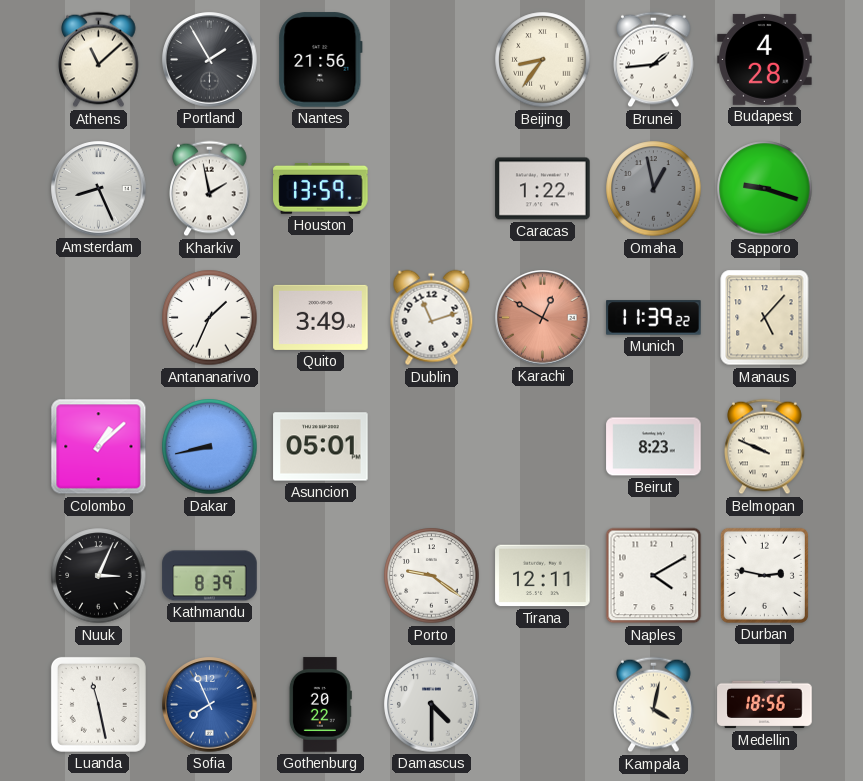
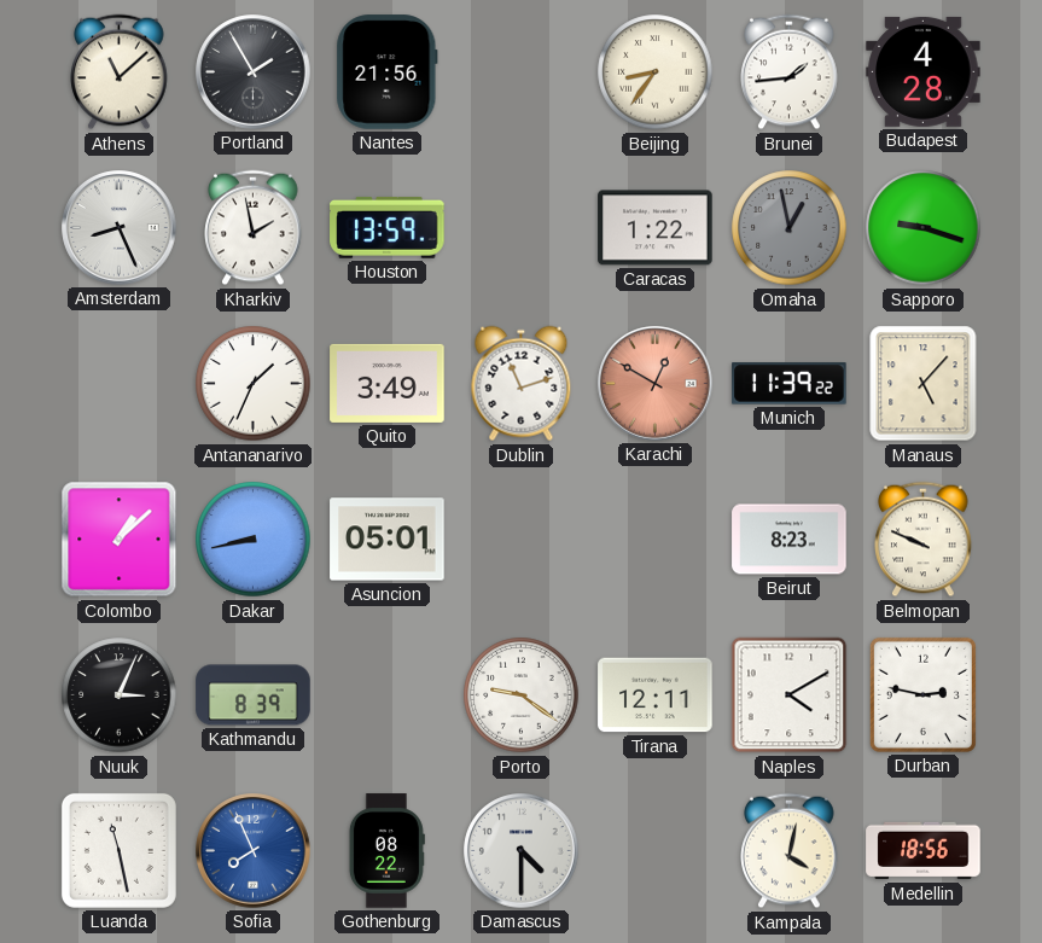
Gothenburg: 20:22 -> 08:22 (386, 851)
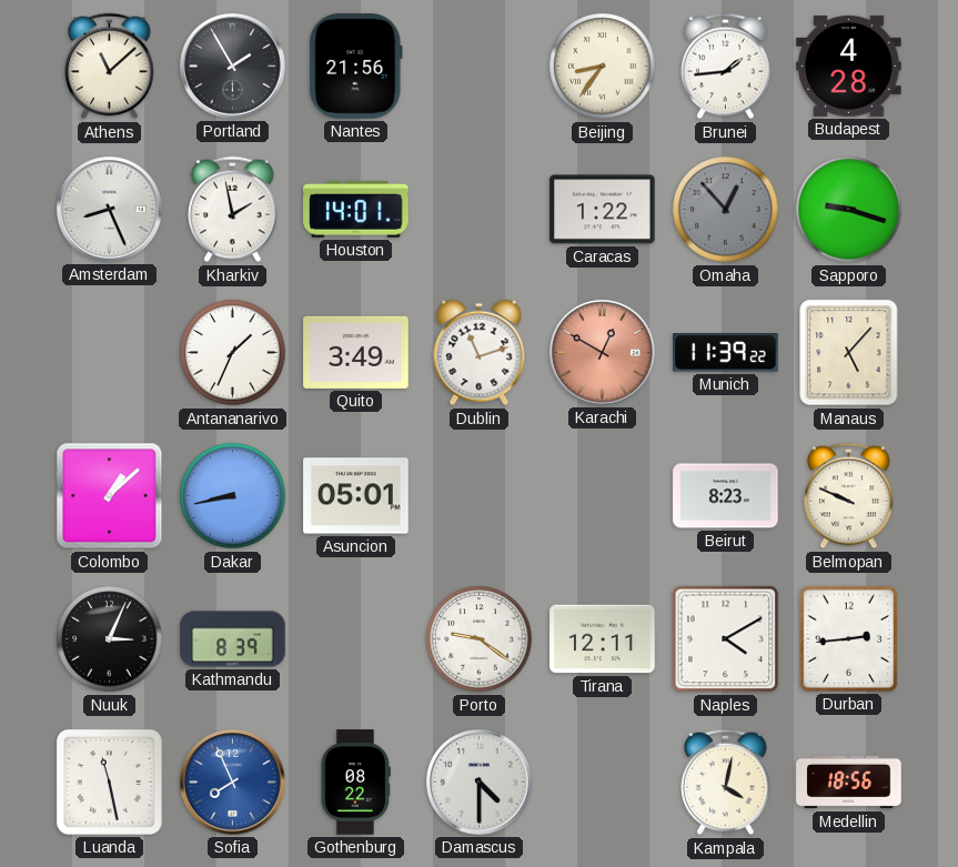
Houston: 13:59 -> 14:01 (356, 209)
Omaha: 12:58 -> 12:53 (726, 210)
Durban: 2:47 -> 2:44 (848, 638)
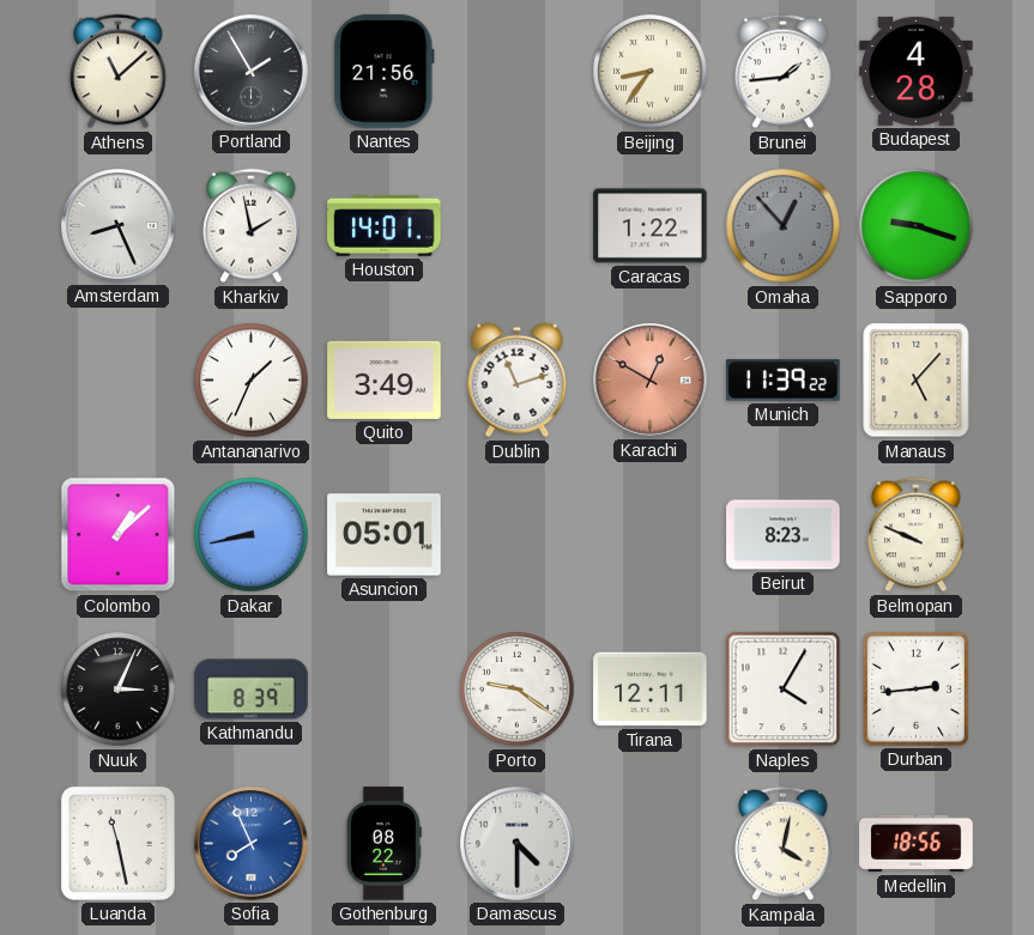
Naples: 4:10 -> 4:05 (784, 690)
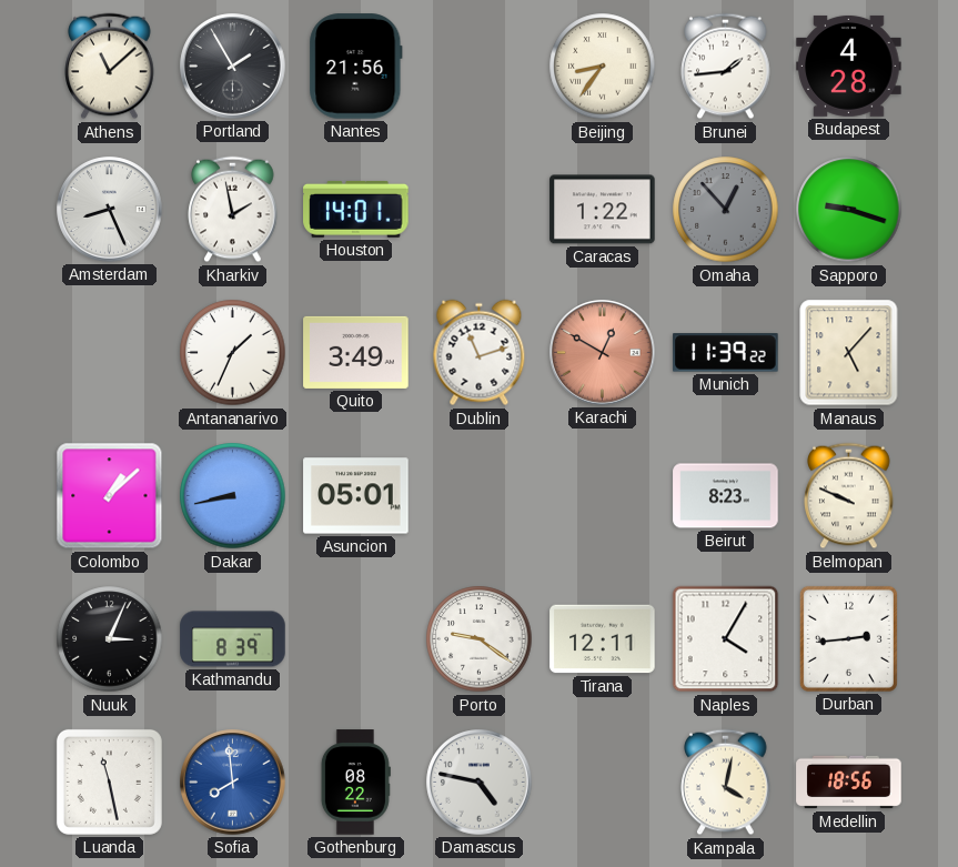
Sofia: 7:56 -> 7:59 (233, 783)
Damascus: 4:30 -> 4:47 (480, 783)
